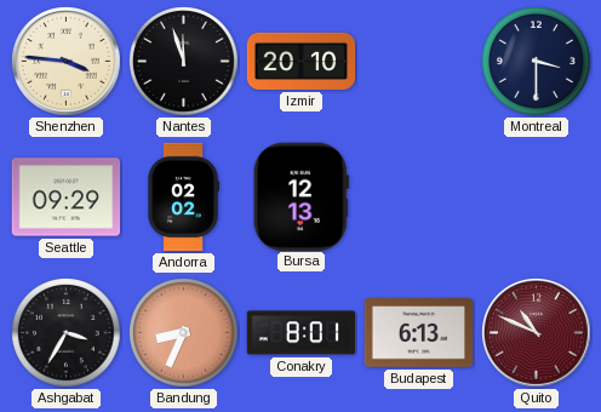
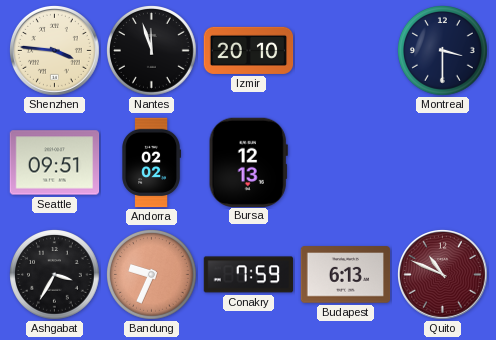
Seattle: 09:29 -> 09:51 (55, 163)
Bandung: 8:34 -> 9:34 (152, 275)
Conakry: 8:01 -> 7:59 (249, 275)
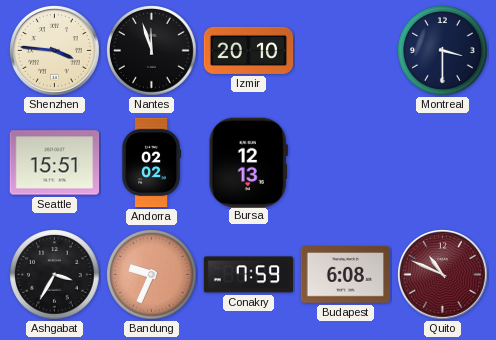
Seattle: 09:51 -> 15:51 (55, 163)
Budapest: 6:13 -> 6:08 (346, 275)
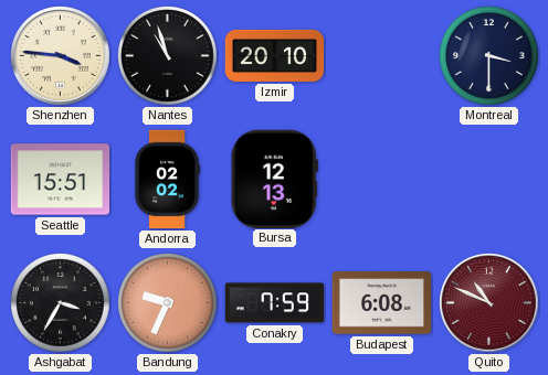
Nantes: 11:57 -> 10:57 (168, 56)
